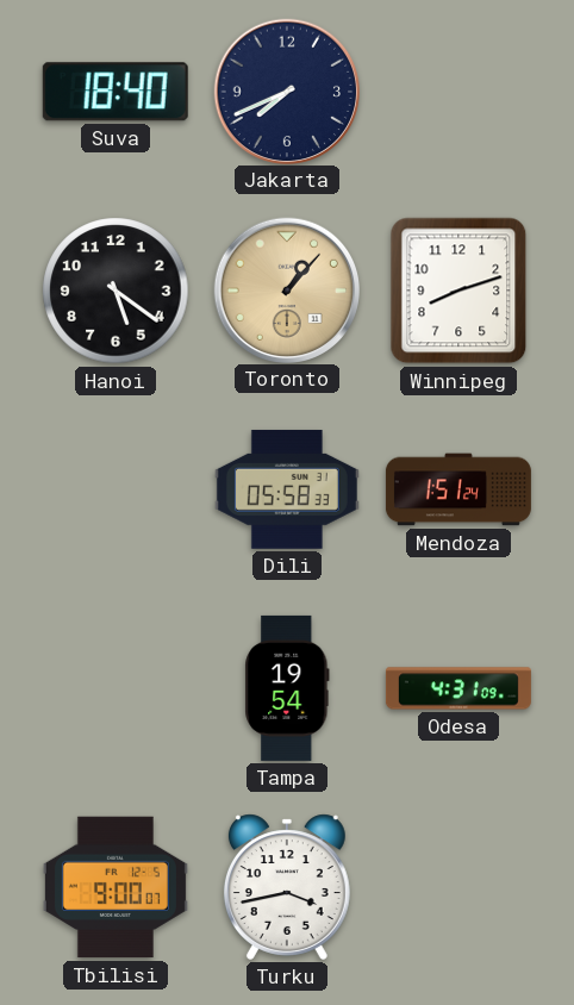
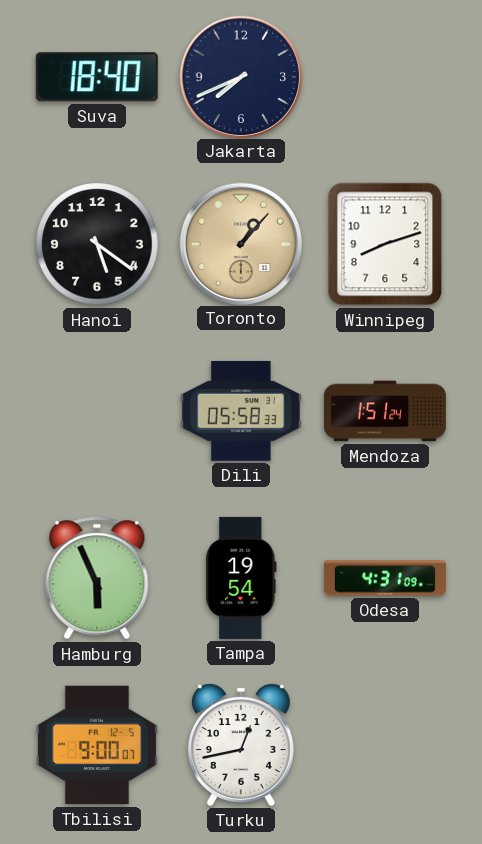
Hamburg: none -> 5:56 (97, 578)
Turku: 3:43 -> 12:43 (241, 745)
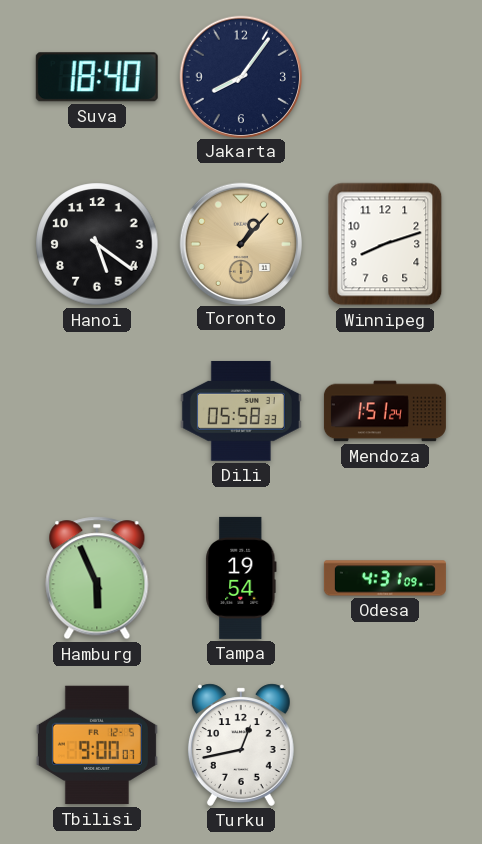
Jakarta: 7:41 -> 8:06 (240, 76)
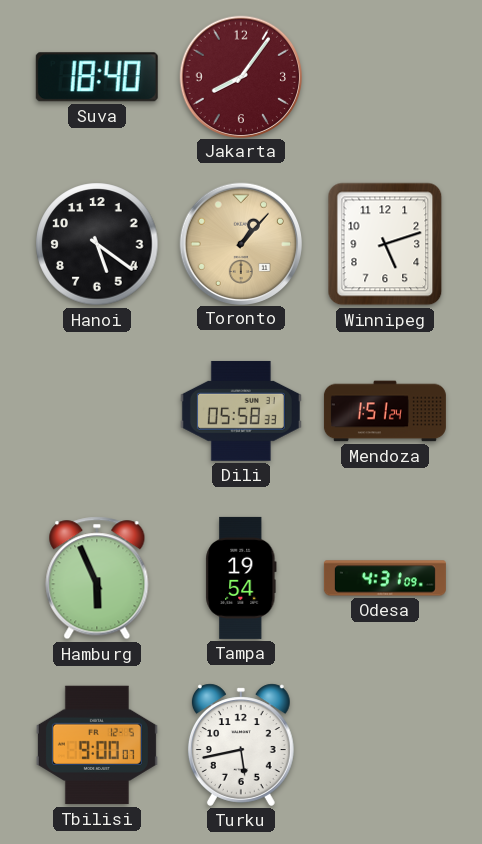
Jakarta dial: navy -> burgundy (240, 76)
Winnipeg: 8:12 -> 5:12 (385, 244)
Turku: 12:43 -> 5:43 (241, 745)
